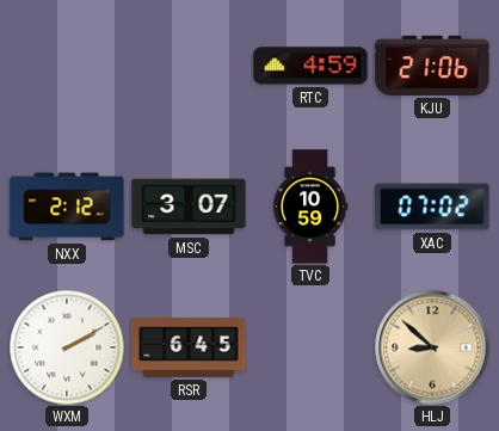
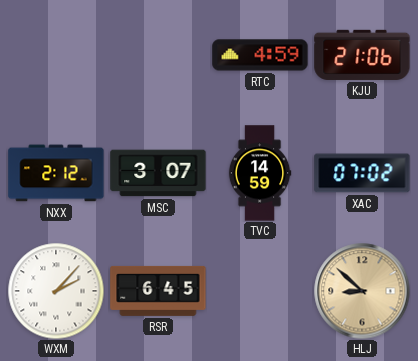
TVC: 10:59 -> 14:59 (260, 173)
WXM: 2:10 -> 2:07 (56, 291)
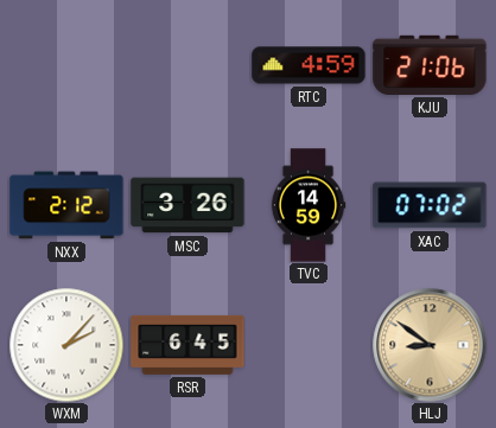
MSC: 3:07 -> 3:26 (187, 205)
HLJ: 8:52 -> 8:51 (430, 345)
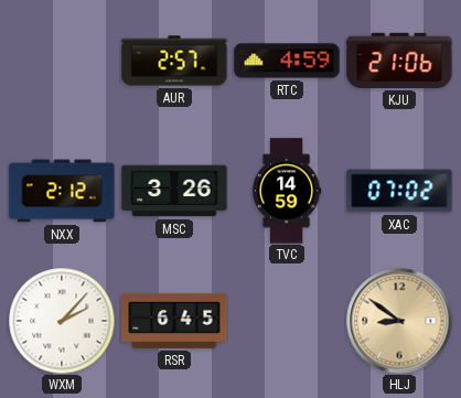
AUR: none -> 2:57 (174, 61)
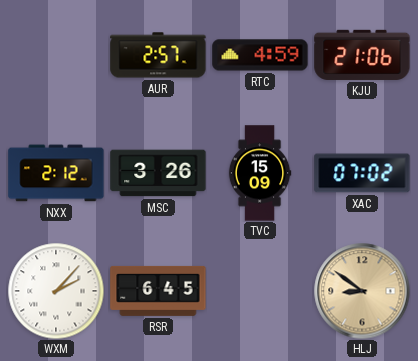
TVC: 14:59 -> 15:09 (260, 173)
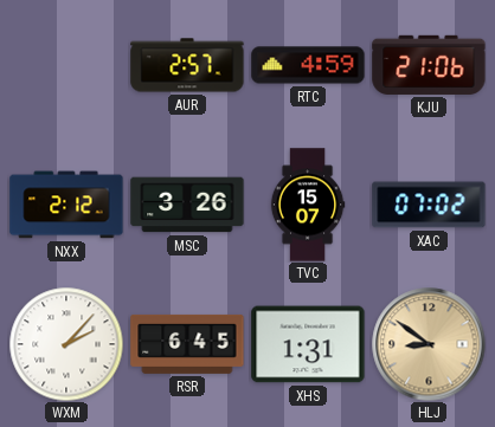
TVC: 15:09 -> 15:07 (308, 205)
XHS: none -> 1:31 (308, 344)
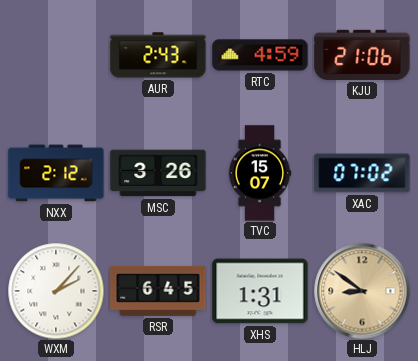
AUR: 2:57 -> 2:43 (158, 55)
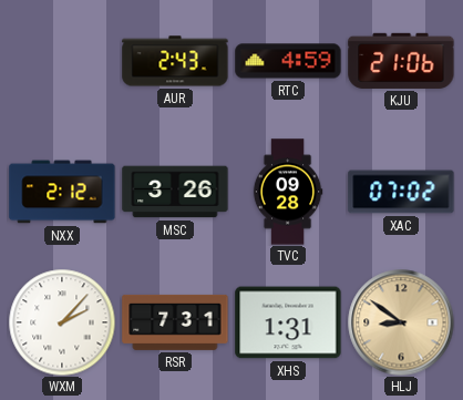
TVC: 15:07 -> 09:28 (288, 192)
RSR: 6:45 -> 7:31 (175, 322)
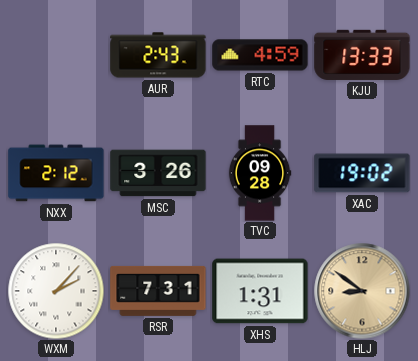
KJU: 21:06 -> 13:33 (362, 55)
XAC: 07:02 -> 19:02 (362, 173)
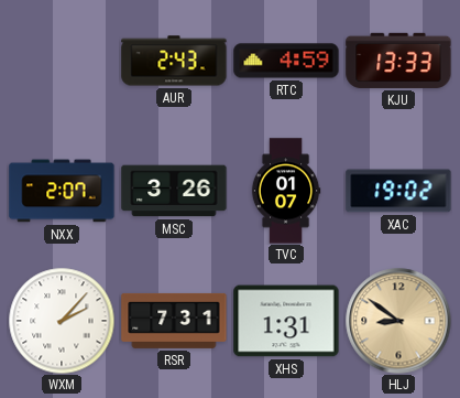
NXX: 2:12 -> 2:07 (62, 191)
TVC: 09:28 -> 01:07 (286, 191)
